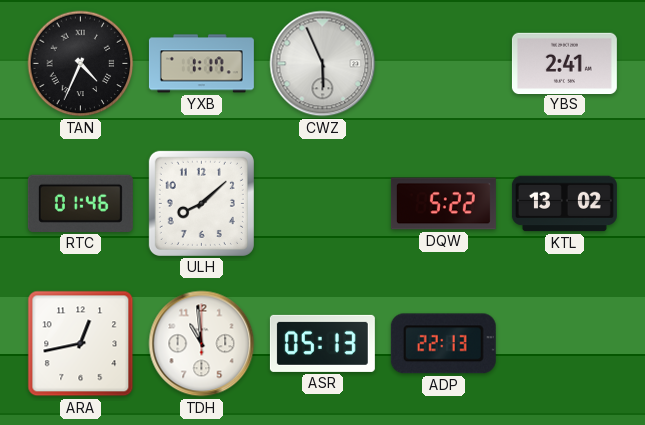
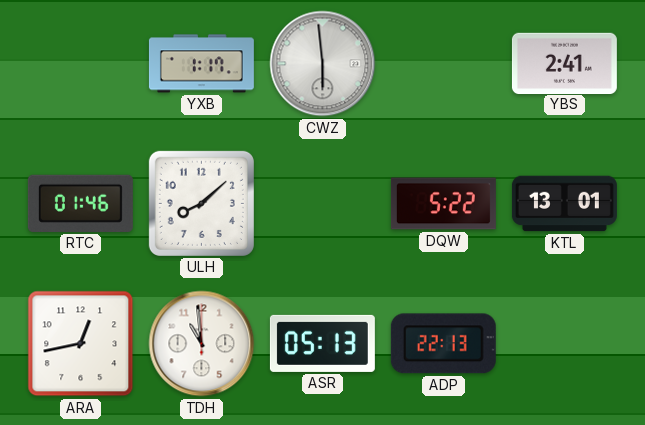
TAN: 4:34 -> none (81, 64)
CWZ: 5:56 -> 5:59 (323, 64)
KTL: 13:02 -> 13:01 (564, 204)
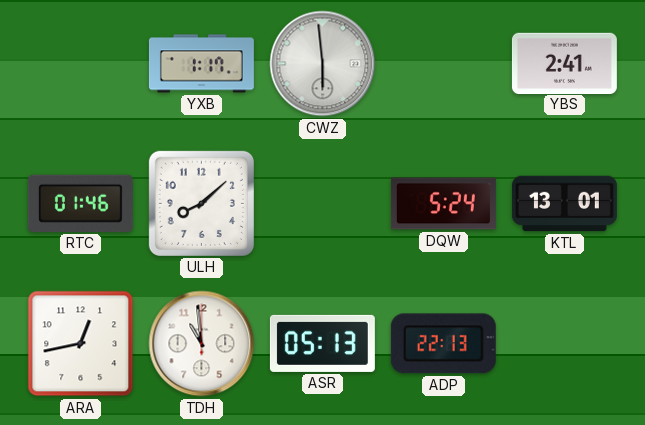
DQW: 5:22 -> 5:24 (443, 204)
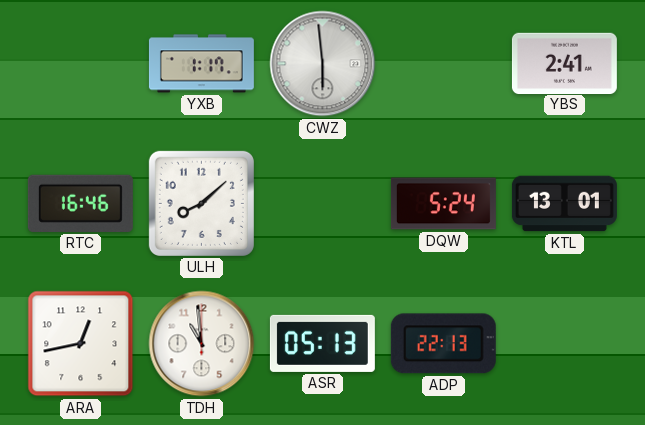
RTC: 01:46 -> 16:46 (80, 203)
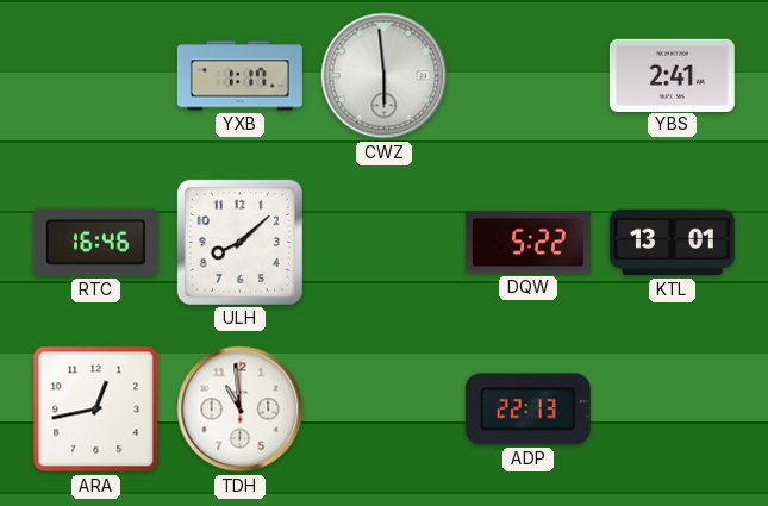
DQW: 5:24 -> 5:22 (527, 243)
ASR: 05:13 -> none (322, 343)
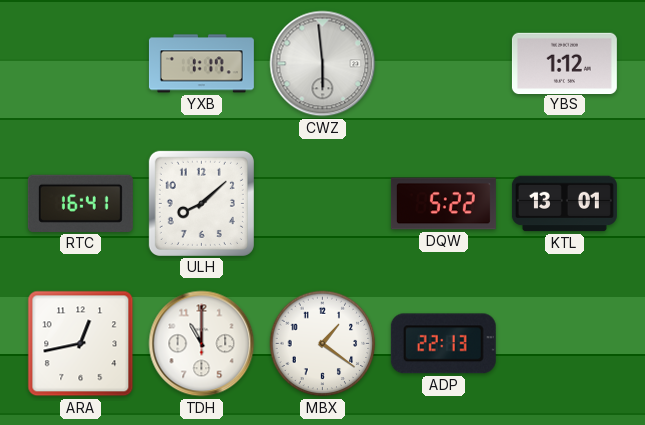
YBS: 2:41 -> 1:12 (564, 63)
RTC: 16:46 -> 16:41 (80, 203)
TDH: 10:59 -> 11:00 (202, 344)
MBX: none -> 1:21 (323, 344)
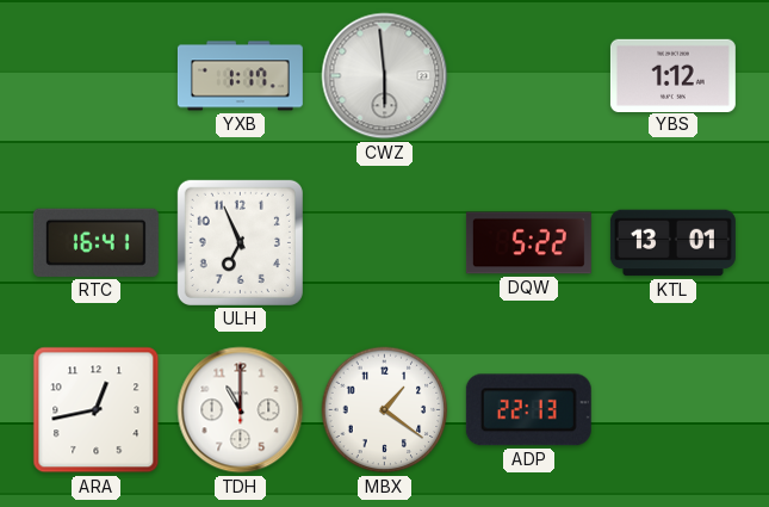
ULH: 8:08 -> 6:56 (240, 242)
